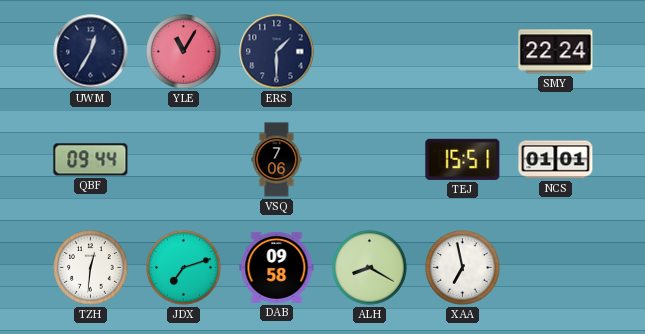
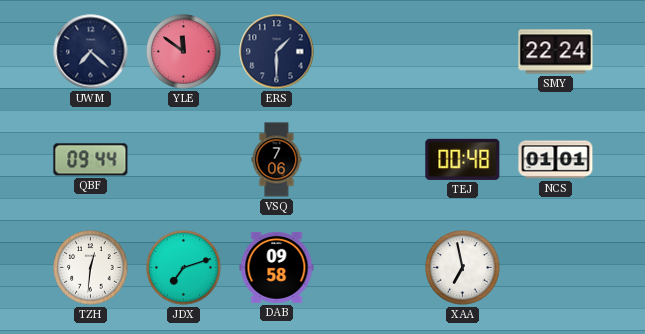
UWM: 12:35 -> 7:22 (91, 52)
YLE: 11:05 -> 11:51 (184, 52)
TEJ: 15:51 -> 00:48 (463, 159)
ALH: 8:20 -> none (370, 268)
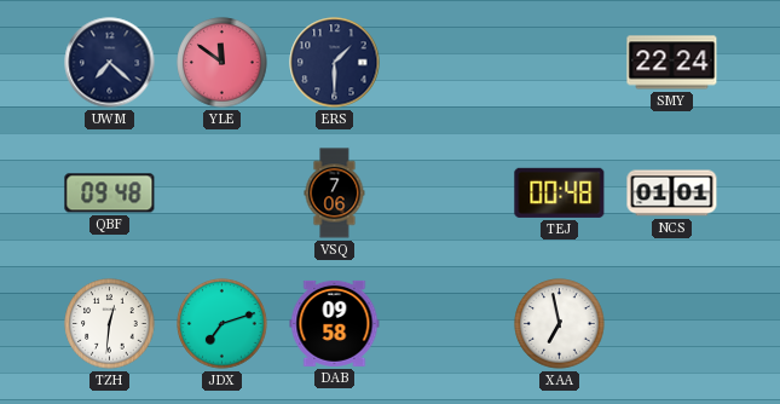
QBF: 09:44 -> 09:48 (110, 194)
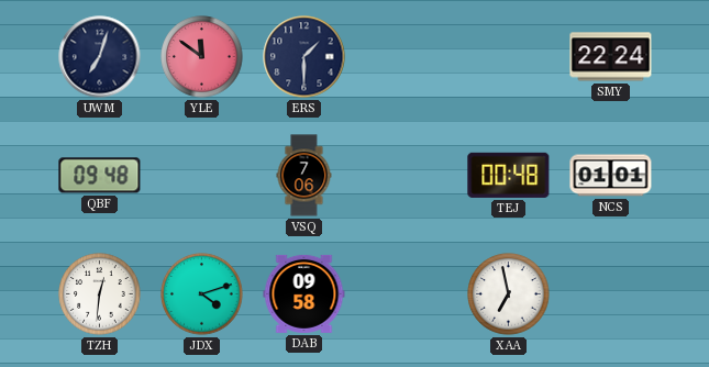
UWM: 7:22 -> 7:03 (100, 57)
JDX: 7:12 -> 4:12 (202, 294)
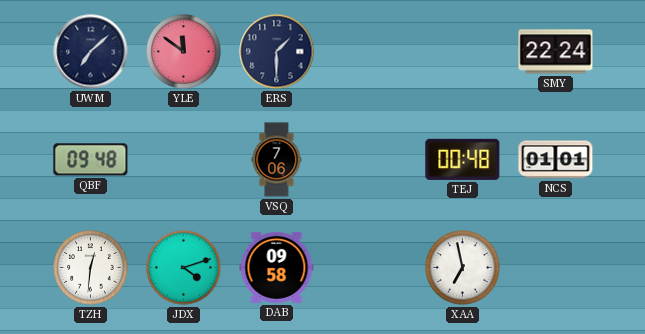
UWM: 7:03 -> 7:08 (91, 52)
